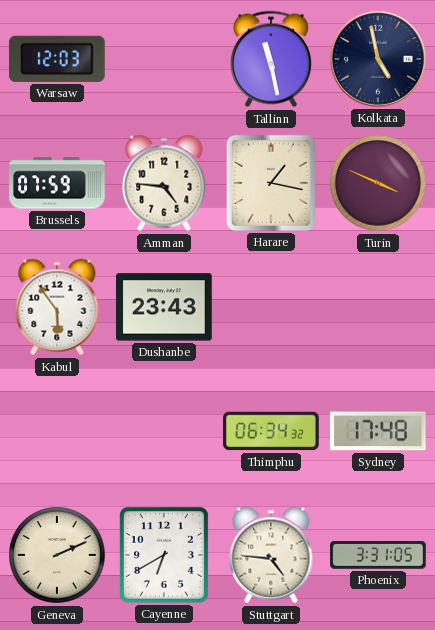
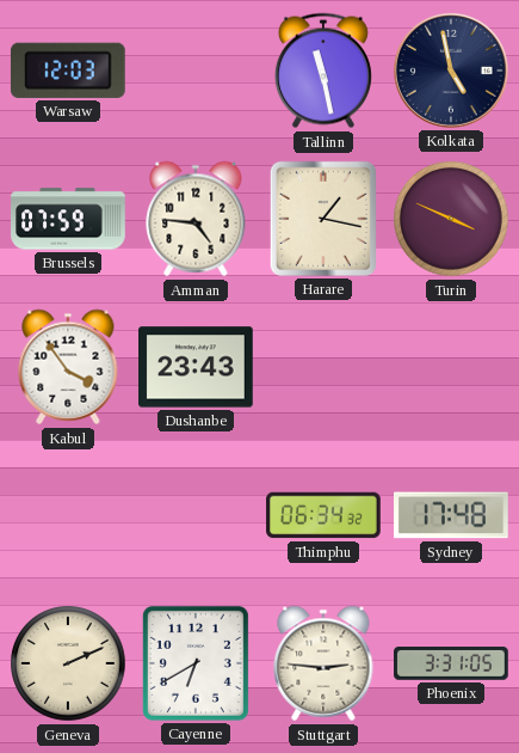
Kabul: 5:54 -> 3:54 (68, 367)
Stuttgart: 4:46 -> 2:46 (323, 663)
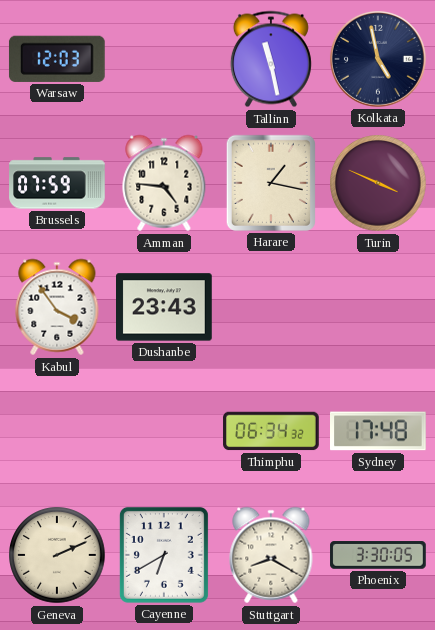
Stuttgart: 2:46 -> 8:20 (271, 555)
Phoenix: 3:31 -> 3:30 (378, 555)
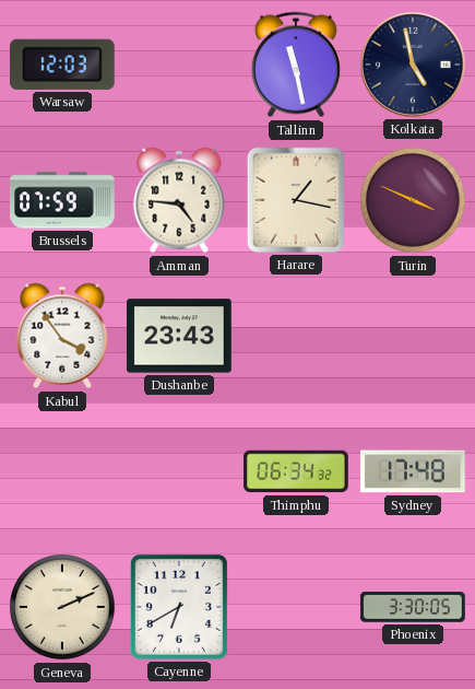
Stuttgart: 8:20 -> none (271, 555)
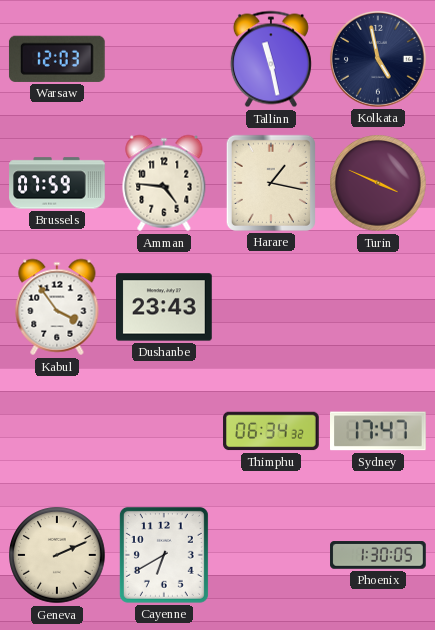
Sydney: 17:48 -> 17:47 (379, 431)
Phoenix: 3:30 -> 1:30 (378, 555)
